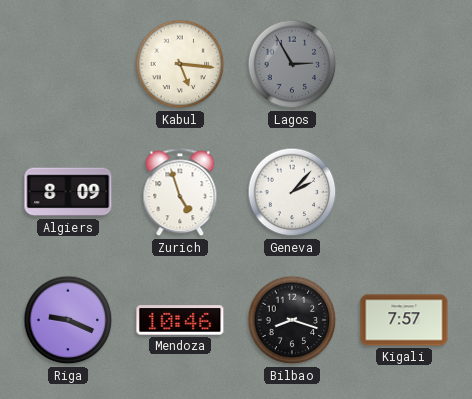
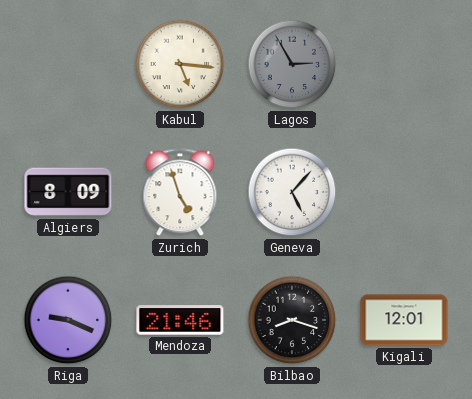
Geneva: 2:07 -> 5:07 (292, 192)
Mendoza: 10:46 -> 21:46 (180, 320)
Kigali: 7:57 -> 12:01 (404, 320)
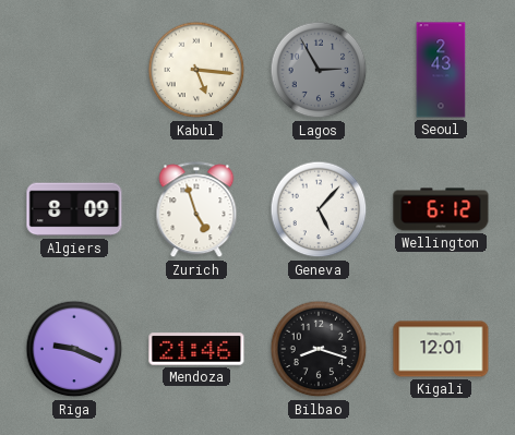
Seoul: none -> 2:43 (441, 70)
Wellington: none -> 6:12 (441, 209)
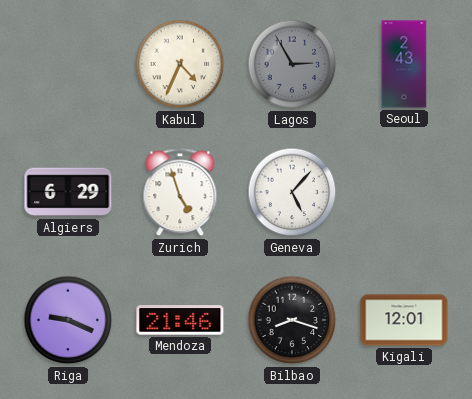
Kabul: 5:16 -> 4:34 (180, 64)
Algiers: 8:09 -> 6:29 (68, 192)
Wellington: 6:12 -> none (441, 209)
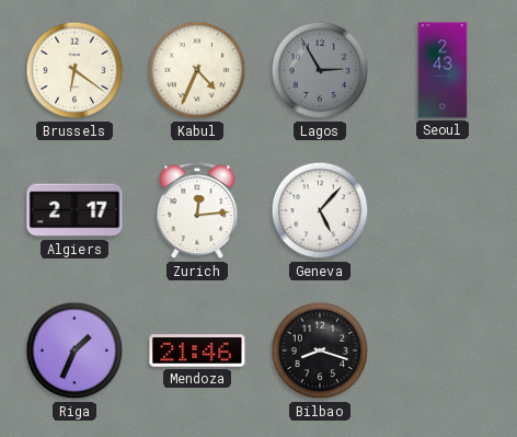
Brussels: none -> 6:21 (74, 70)
Algiers: 6:29 -> 2:17 (74, 210)
Zurich: 4:57 -> 12:14 (197, 211)
Riga: 9:19 -> 1:34 (74, 350)
Kigali: 12:01 -> none (404, 320)
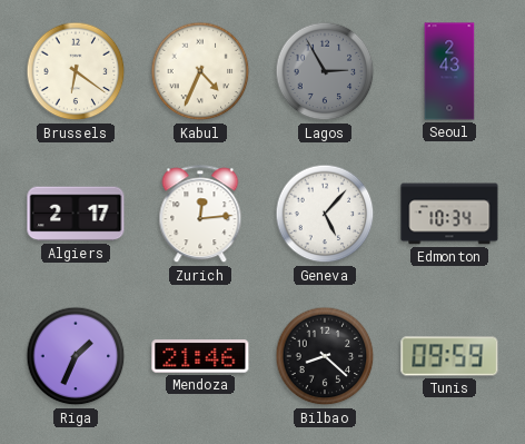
Edmonton: none -> 10:34 (449, 214)
Bilbao: 8:18 -> 8:22 (325, 356)
Tunis: none -> 09:59 (449, 356)
